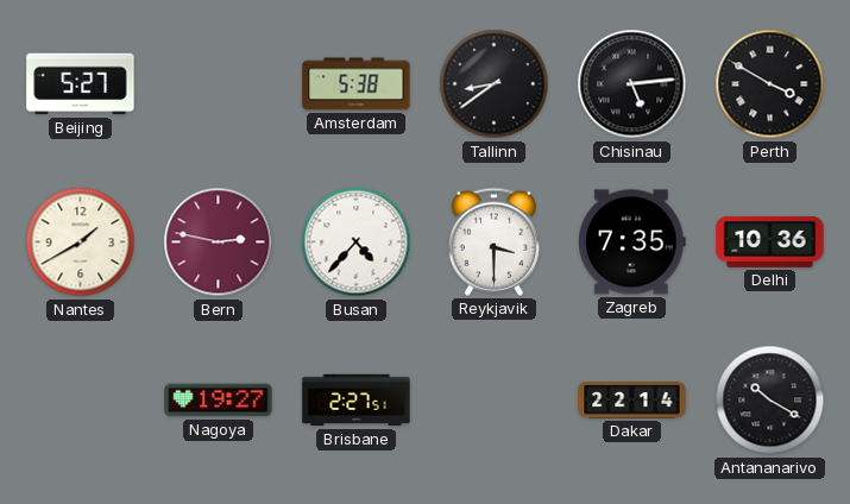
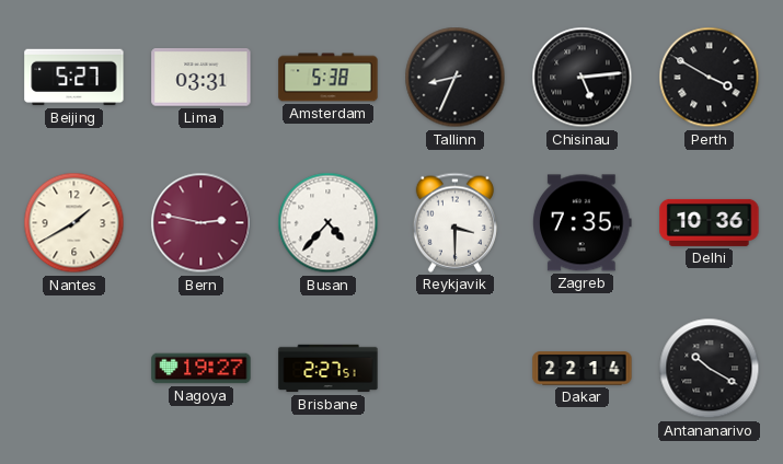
Lima: none -> 03:31 (201, 78)
Tallinn: 8:39 -> 8:34 (456, 78)
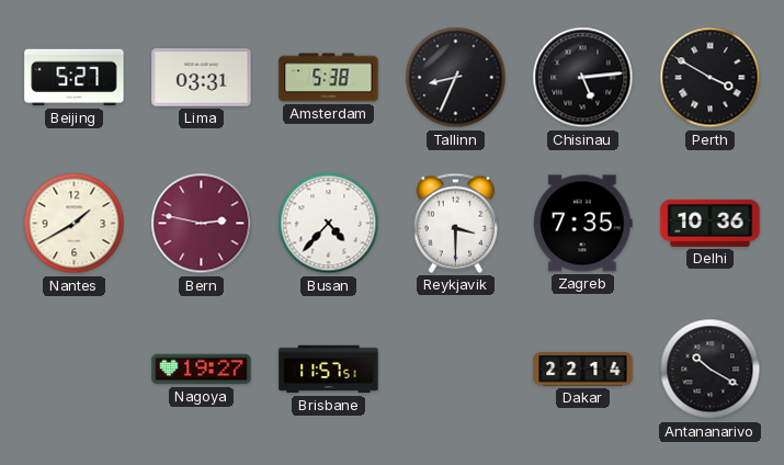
Brisbane: 2:27 -> 11:57 (329, 370)
